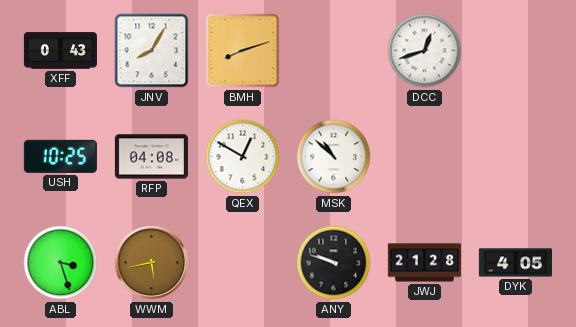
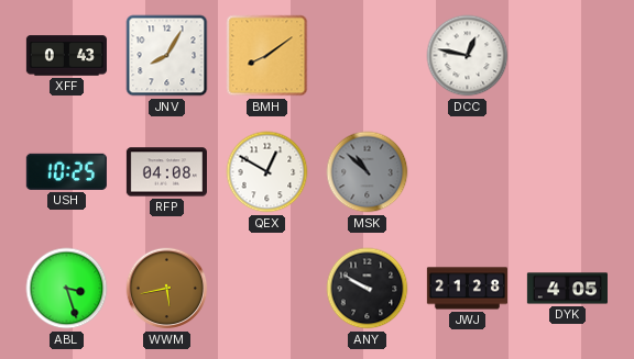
BMH: 8:12 -> 8:09 (267, 56)
DCC: 12:42 -> 12:47 (468, 56)
MSK dial: white -> grey (368, 172)
ANY: 9:48 -> 9:50 (368, 289)
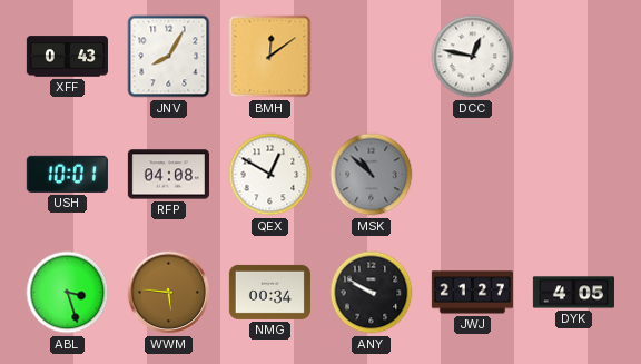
BMH: 8:09 -> 12:09 (270, 57)
USH: 10:25 -> 10:01 (67, 174)
WWM: 5:43 -> 5:46 (169, 293)
NMG: none -> 00:34 (269, 292)
JWJ: 21:28 -> 21:27 (472, 293)
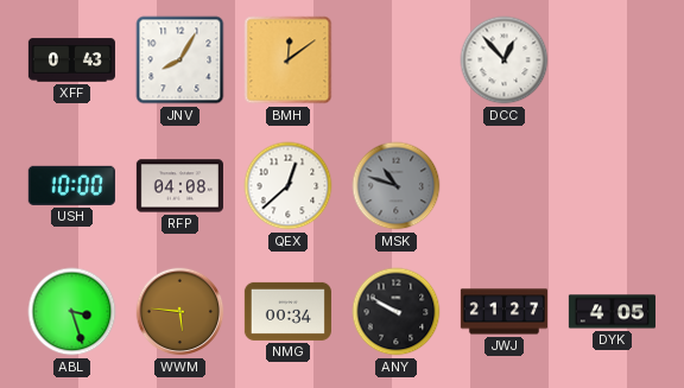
DCC: 12:47 -> 12:53 (505, 61)
USH: 10:01 -> 10:00 (71, 185)
QEX: 12:50 -> 12:38 (289, 186)
MSK: 10:52 -> 10:48 (397, 186)
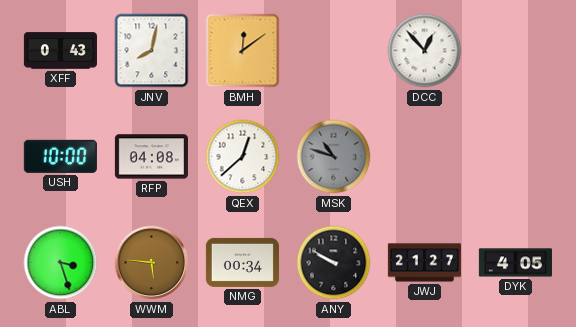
JNV: 8:05 -> 8:02 (152, 51)
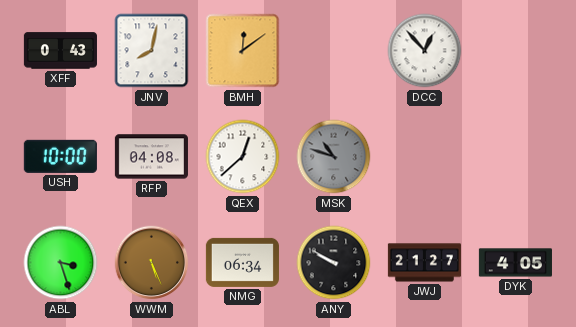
WWM: 5:46 -> 5:26 (152, 263)
NMG: 00:34 -> 06:34 (242, 262)
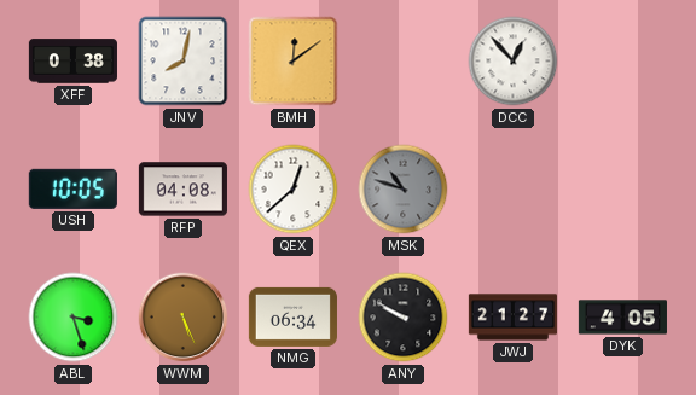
XFF: 0:43 -> 0:38 (72, 62)
USH: 10:00 -> 10:05 (72, 188)
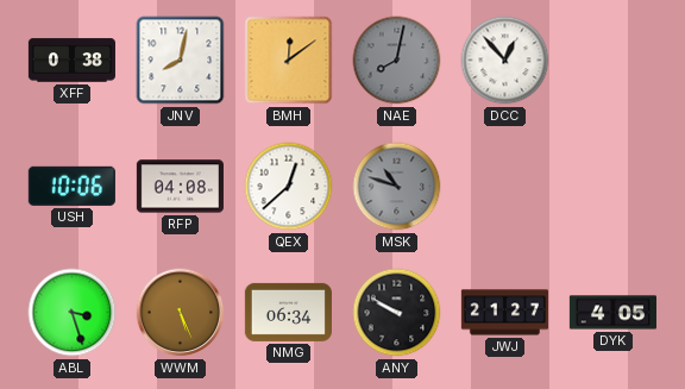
NAE: none -> 8:02 (397, 61)
USH: 10:05 -> 10:06 (71, 186)
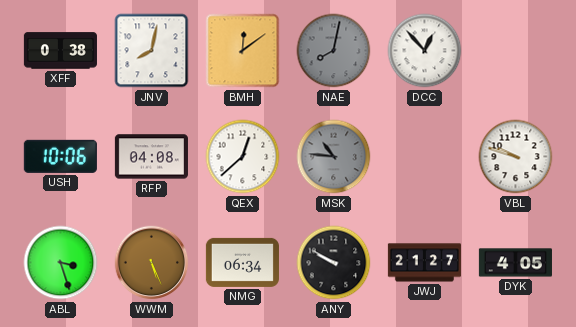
MSK: 10:48 -> 10:46 (334, 157)
VBL: none -> 9:48 (516, 157)
